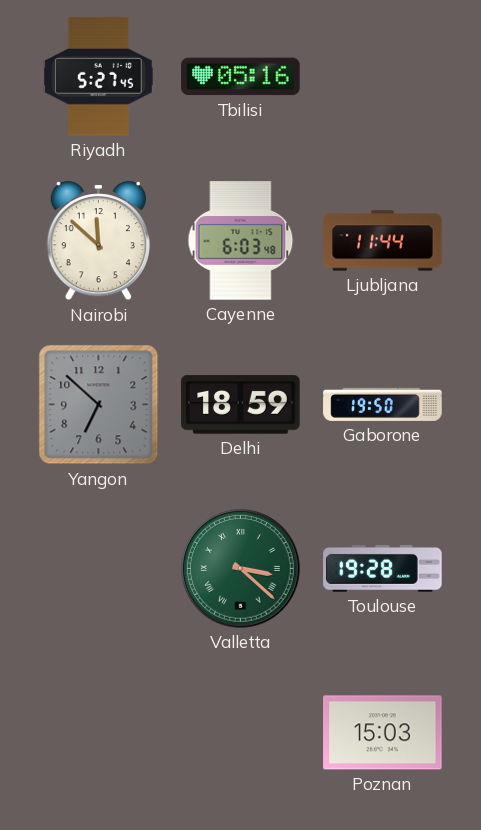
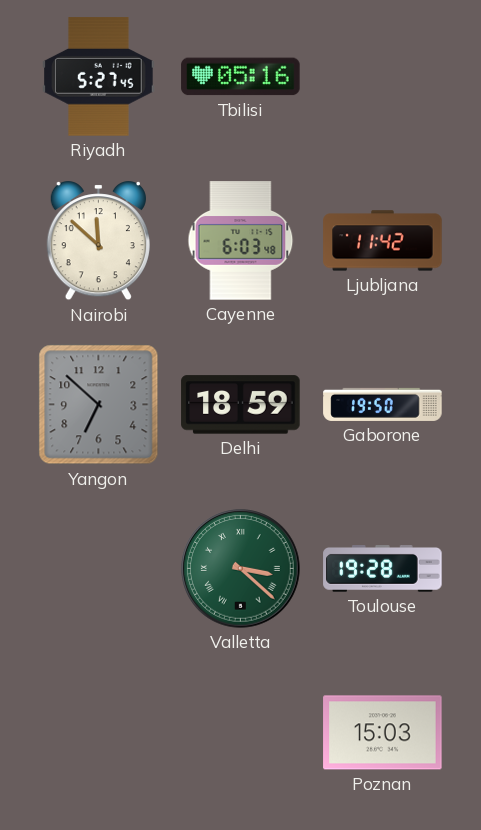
Ljubljana: 11:44 -> 11:42 (383, 241)
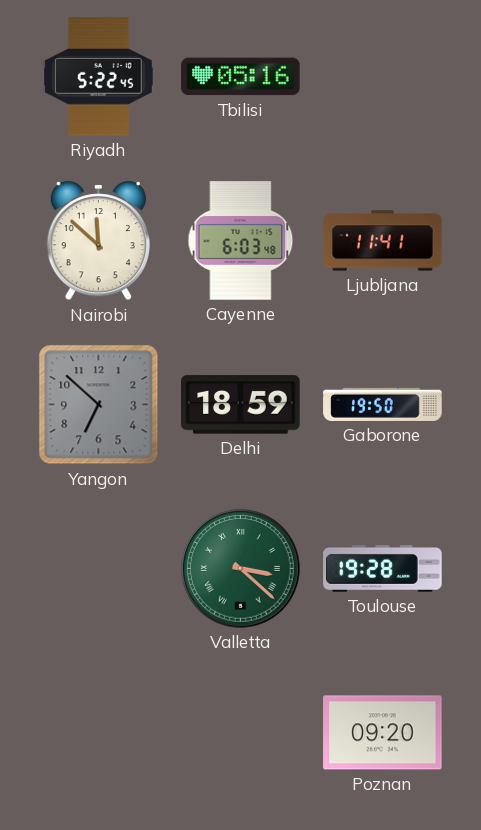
Riyadh: 5:27 -> 5:22 (99, 77)
Ljubljana: 11:42 -> 11:41 (383, 241)
Poznan: 15:03 -> 09:20 (383, 733)
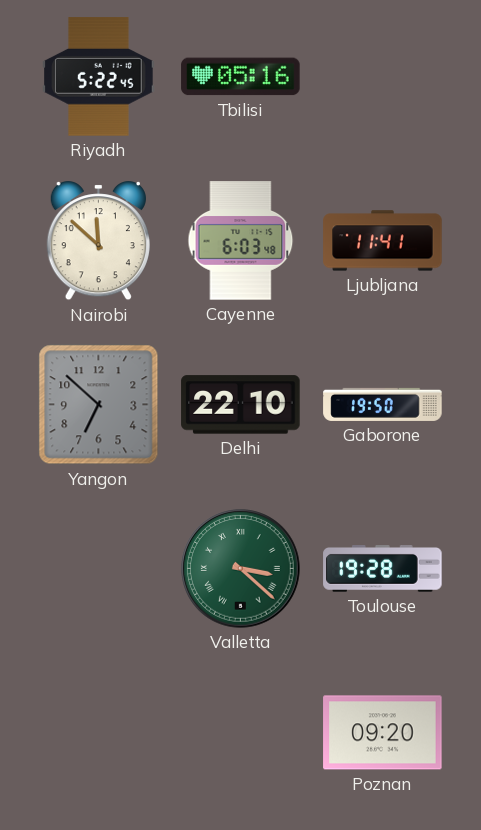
Delhi: 18:59 -> 22:10 (241, 405)
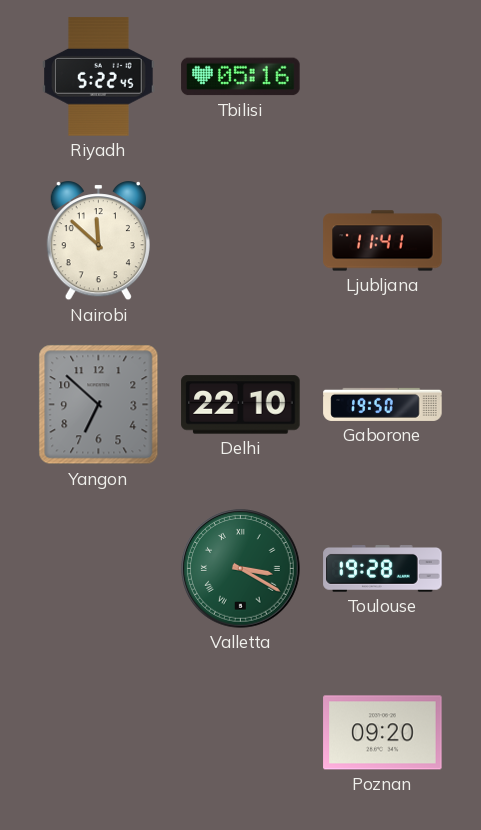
Cayenne: 6:03 -> none (241, 241)
Valletta: 3:22 -> 3:20 (241, 569)
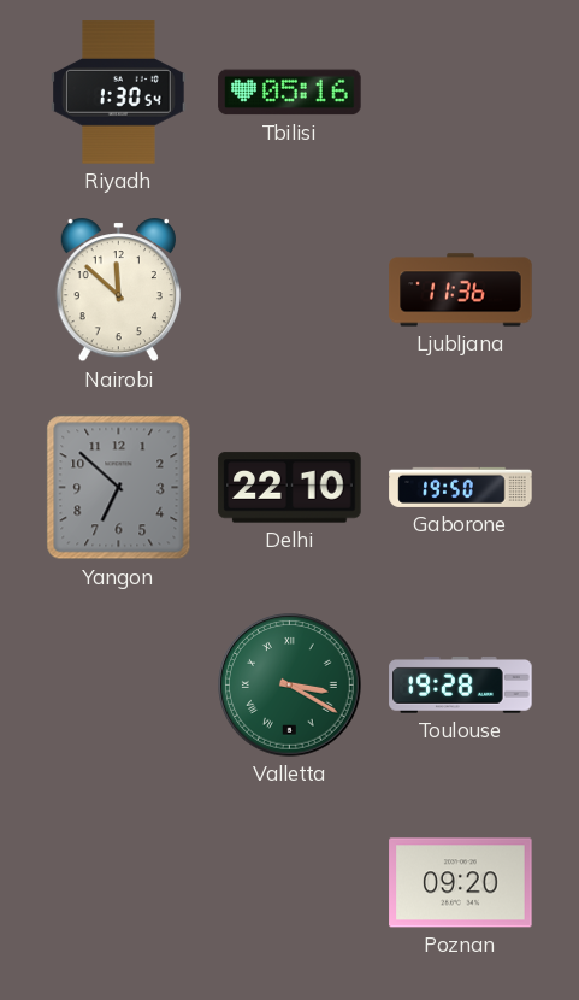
Riyadh: 5:22 -> 1:30 (119, 93)
Ljubljana: 11:41 -> 11:36 (461, 290)
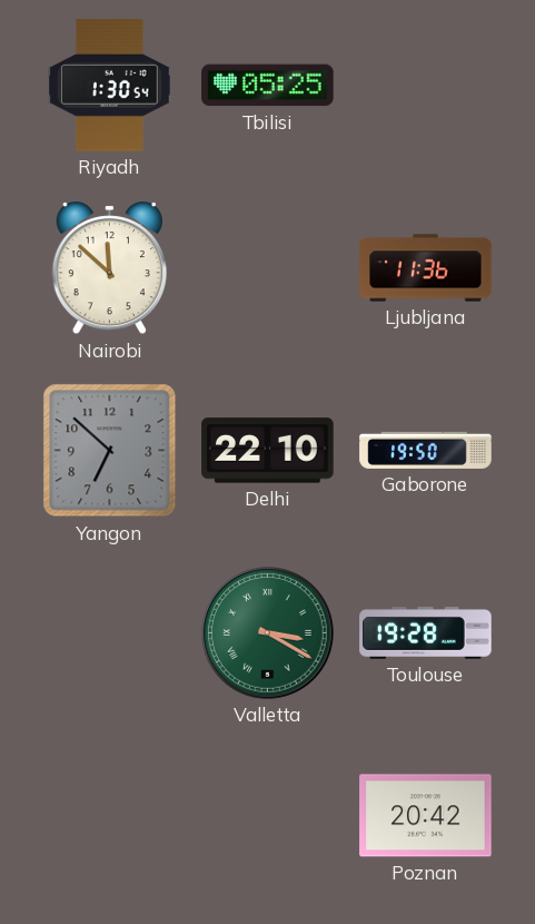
Tbilisi: 05:16 -> 05:25 (268, 86)
Poznan: 09:20 -> 20:42 (426, 816)
